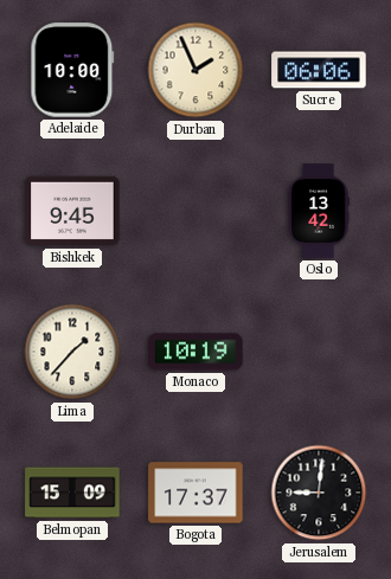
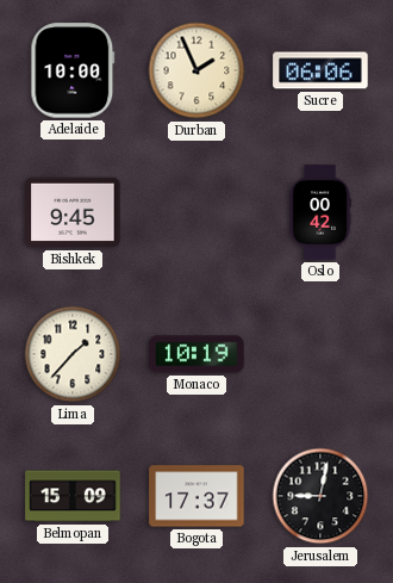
Oslo: 13:42 -> 00:42 (320, 212)
Jerusalem: 9:01 -> 9:02 (320, 496)
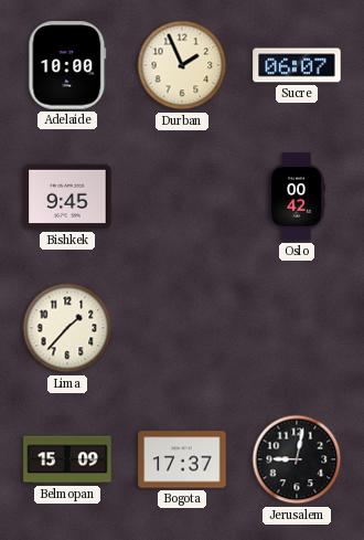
Sucre: 06:06 -> 06:07 (297, 65)
Monaco: 10:19 -> none (196, 354)
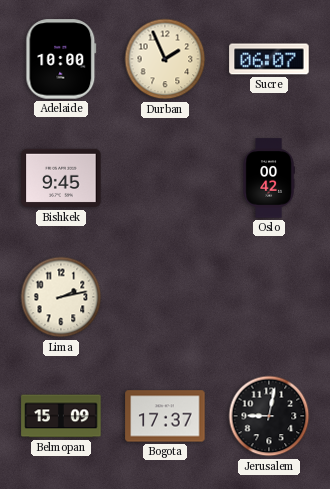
Lima: 1:37 -> 2:13 (61, 297)
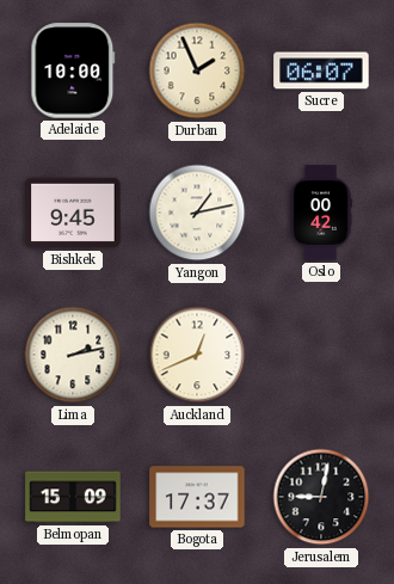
Yangon: none -> 1:13 (197, 213)
Auckland: none -> 12:41 (197, 355)
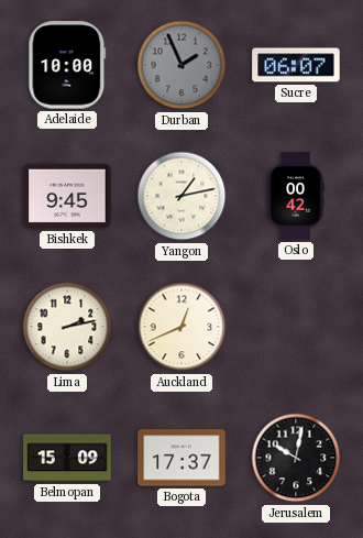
Durban dial: cream -> grey (182, 65)
Jerusalem: 9:02 -> 10:02 (296, 458)
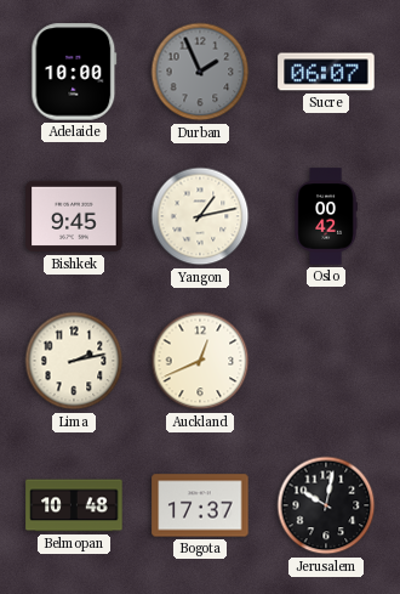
Belmopan: 15:09 -> 10:48 (74, 505)
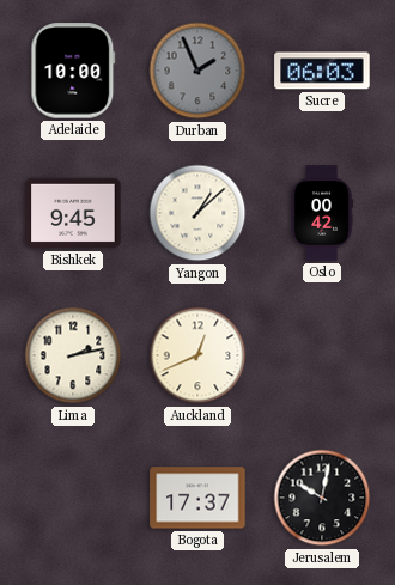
Sucre: 06:07 -> 06:03 (322, 71)
Yangon: 1:13 -> 1:08 (197, 213)
Belmopan: 10:48 -> none (74, 505)
